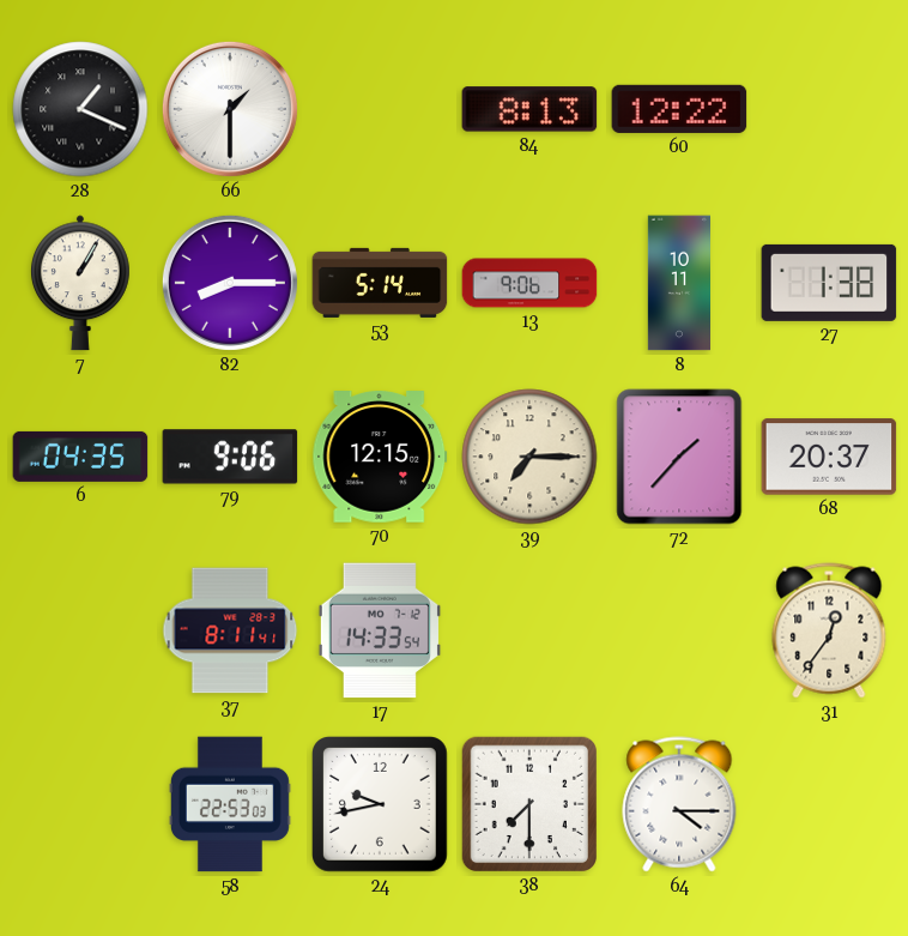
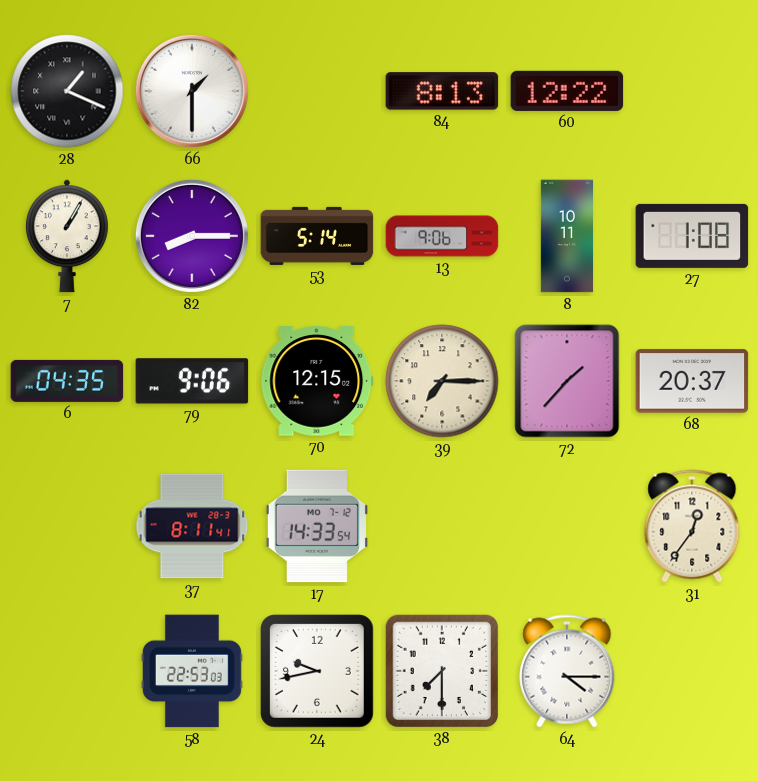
27: 1:38 -> 1:08 (692, 236)
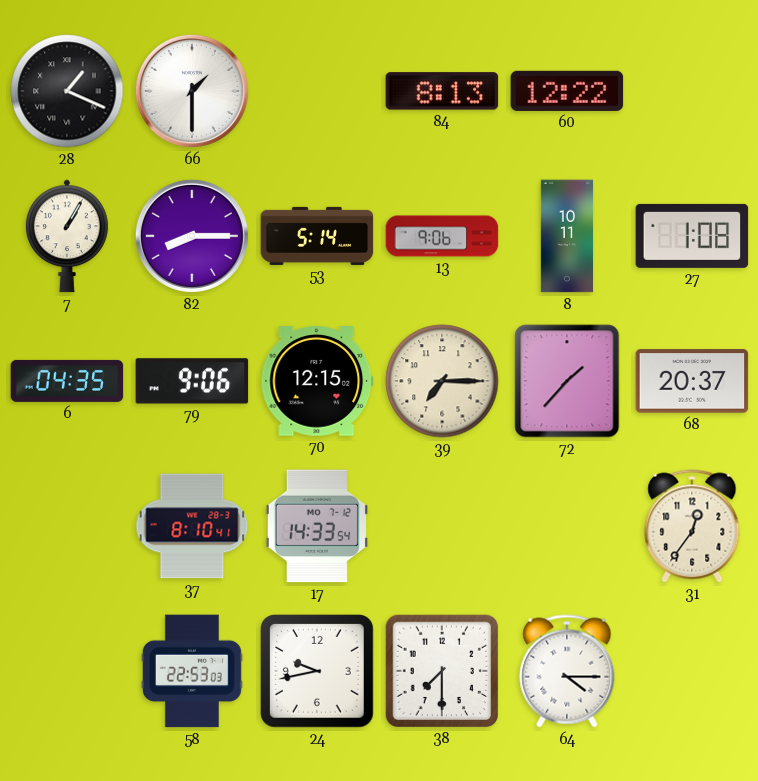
37: 8:11 -> 8:10 (192, 526)
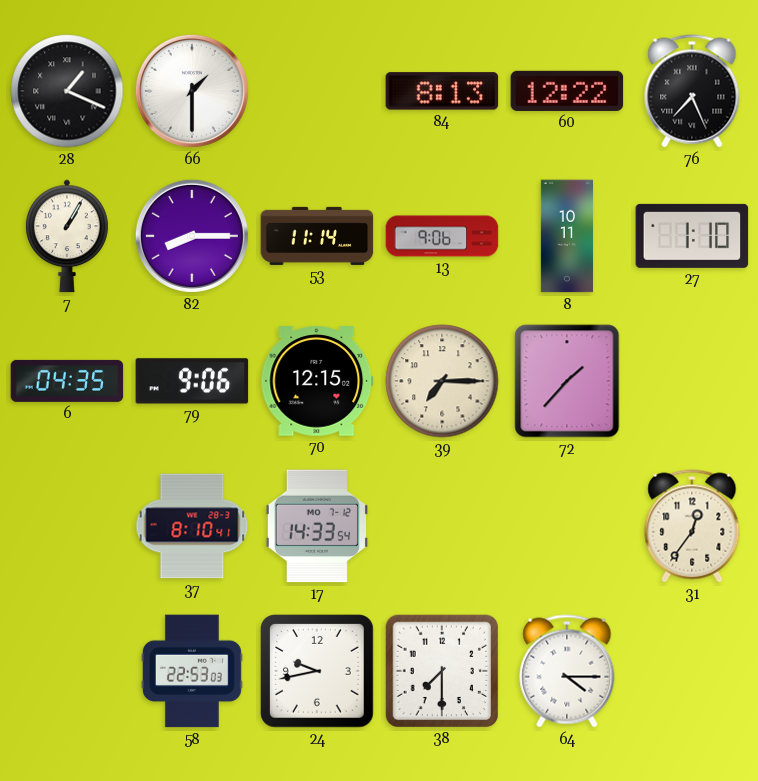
76: none -> 7:26 (692, 91)
53: 5:14 -> 11:14 (317, 236)
27: 1:08 -> 1:10 (692, 236)
68: 20:37 -> none (692, 381)
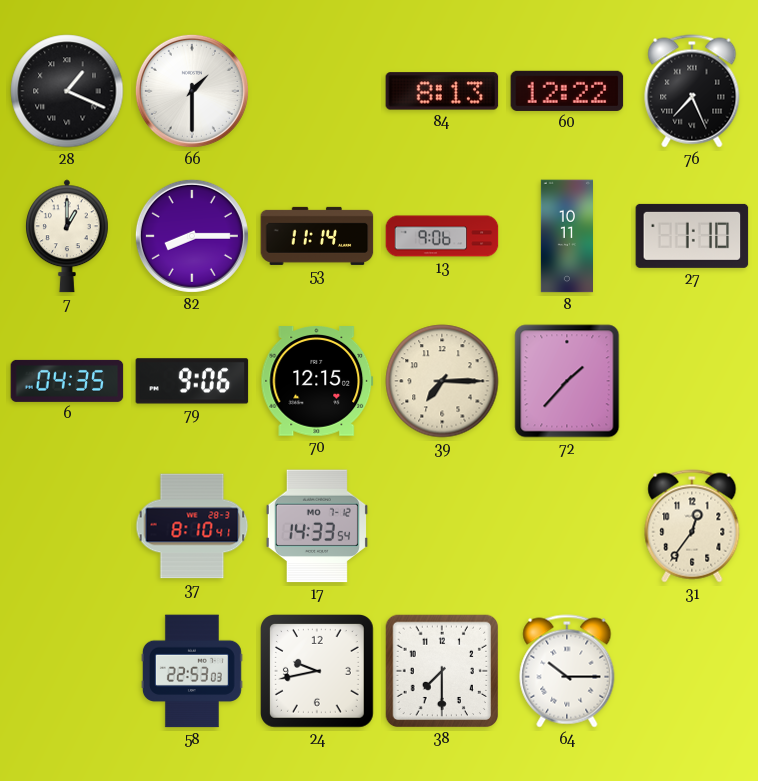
7: 1:05 -> 1:00 (67, 236)
64: 4:15 -> 10:15 (567, 671)
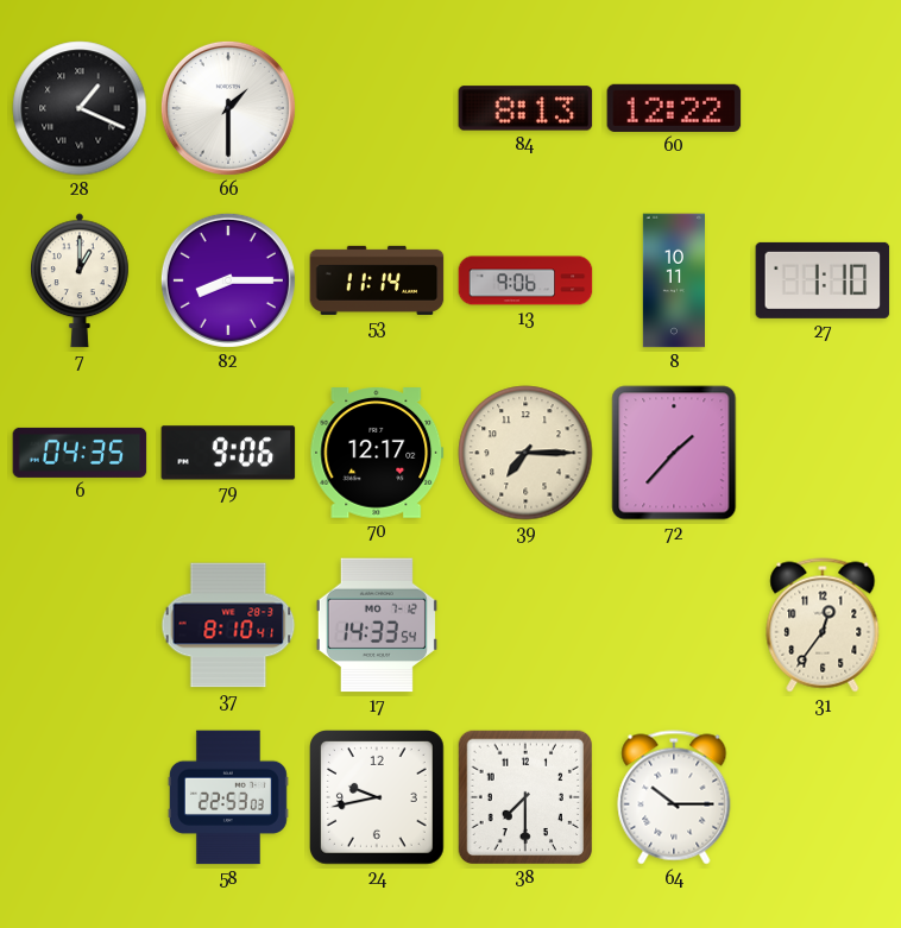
76: 7:26 -> none (692, 91)
70: 12:15 -> 12:17 (377, 453)
